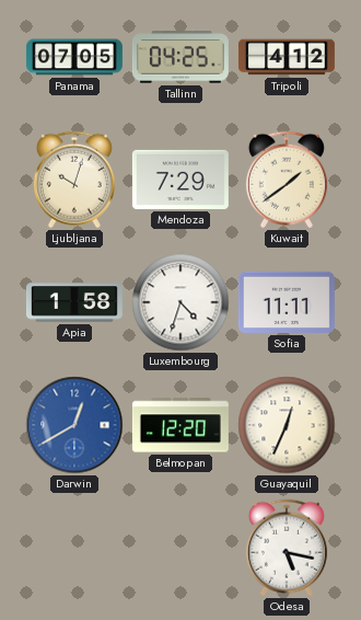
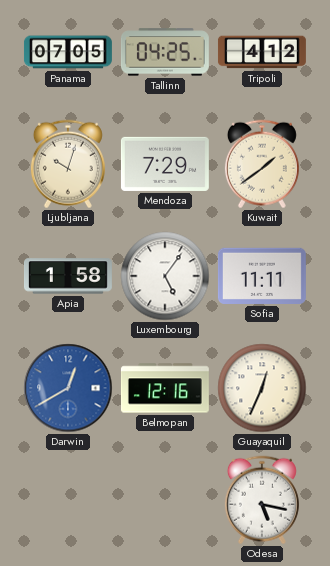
Luxembourg: 4:33 -> 5:06 (165, 276)
Belmopan: 12:20 -> 12:16 (165, 388)
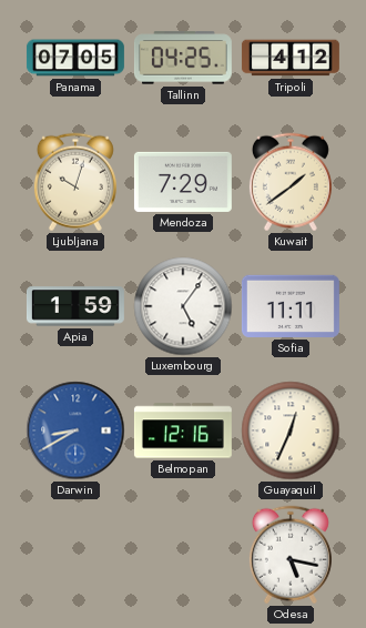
Apia: 1:58 -> 1:59 (75, 306)
Darwin: 12:40 -> 8:40 (75, 431)
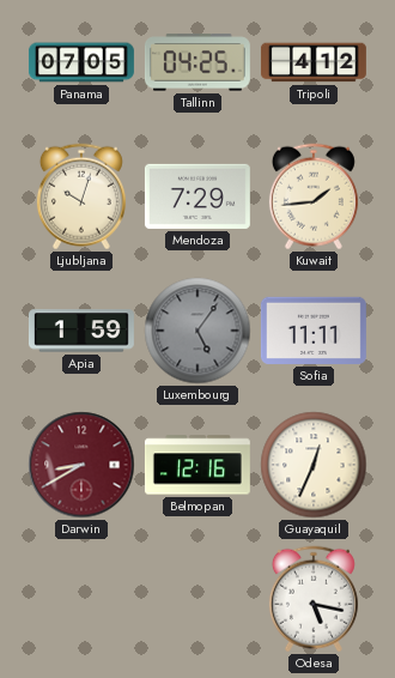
Kuwait: 1:39 -> 1:44 (314, 196)
Luxembourg dial: white -> grey (197, 331)
Darwin dial: blue -> burgundy (81, 465)
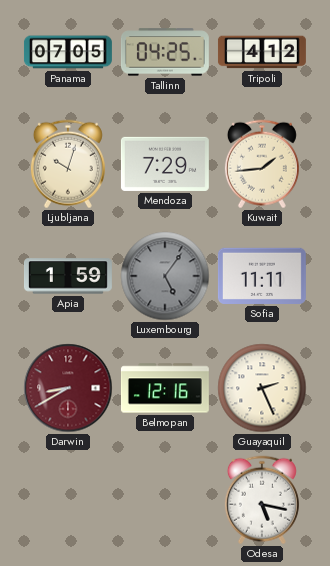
Guayaquil: 12:34 -> 2:26 (262, 388)
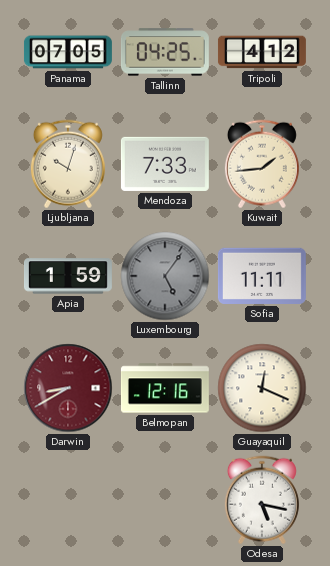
Mendoza: 7:29 -> 7:33 (165, 164)
Guayaquil: 2:26 -> 12:19 (262, 388)
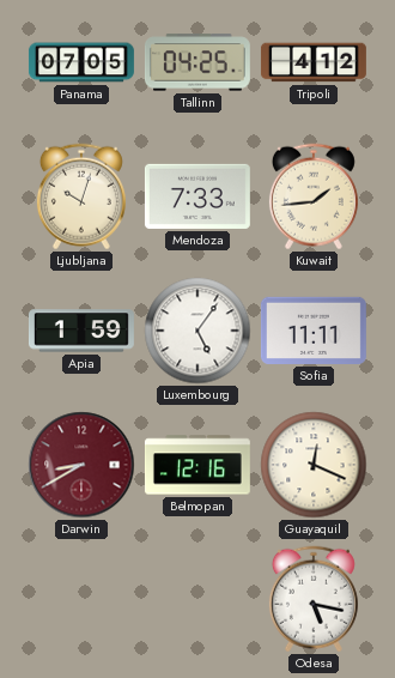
Luxembourg dial: grey -> white (197, 331)
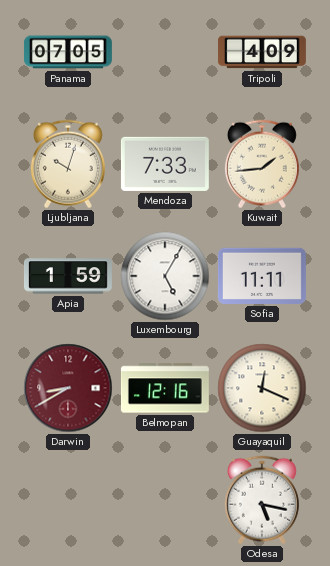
Tallinn: 04:25 -> none (197, 62)
Tripoli: 4:12 -> 4:09 (262, 52)
Luxembourg: 5:06 -> 5:05 (165, 276)
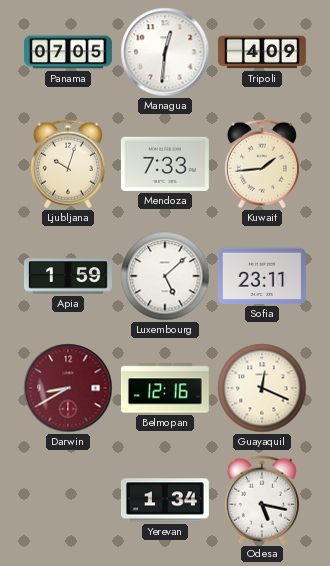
Managua: none -> 12:31 (165, 52)
Luxembourg: 5:05 -> 5:08 (165, 276)
Sofia: 11:11 -> 23:11 (262, 276)
Yerevan: none -> 1:34 (165, 500)
